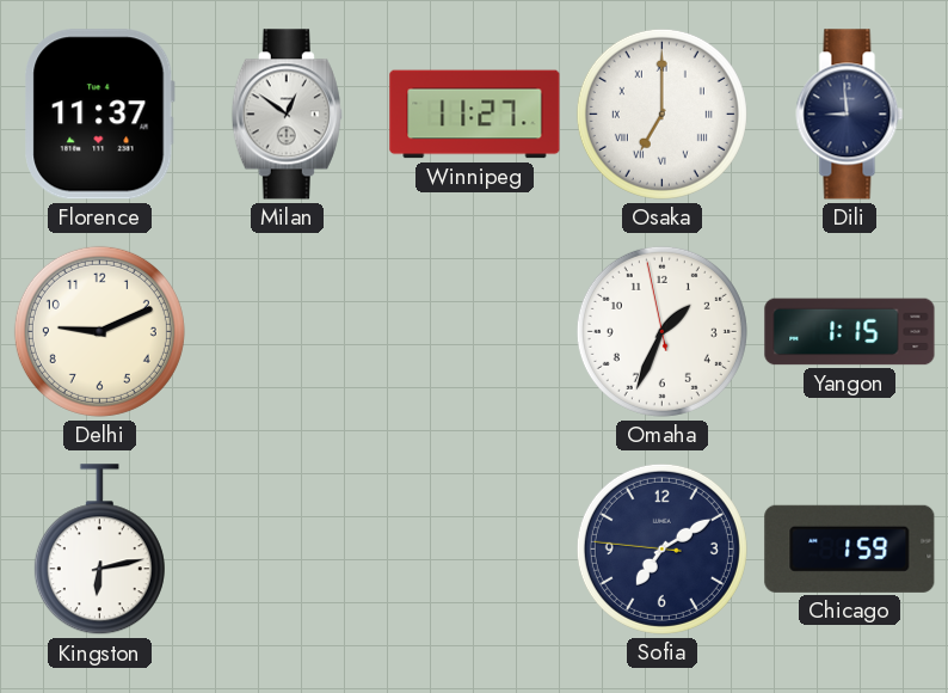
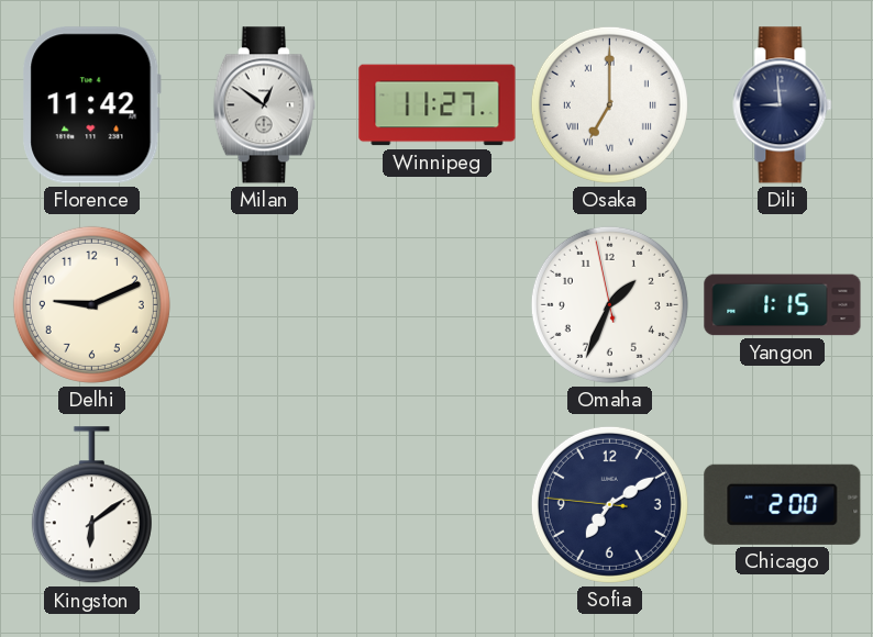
Florence: 11:37 -> 11:42 (92, 105)
Kingston: 6:13 -> 6:09 (91, 505)
Chicago: 1:59 -> 2:00 (783, 504)
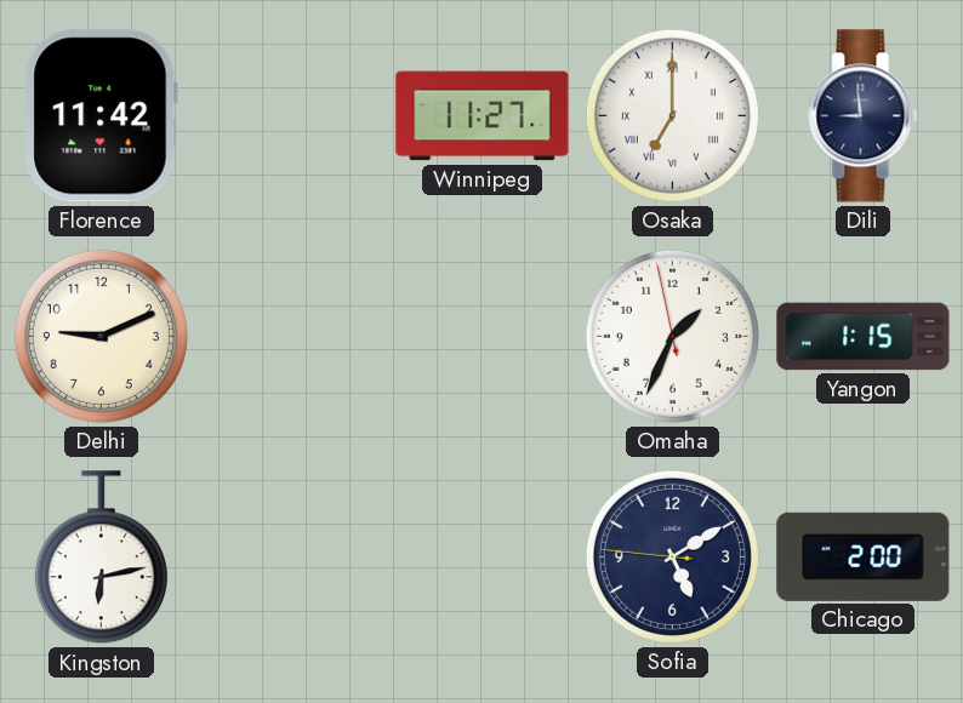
Milan: 12:51 -> none (264, 105)
Kingston: 6:09 -> 6:13 (101, 558)
Sofia: 7:09 -> 5:09 (672, 556)
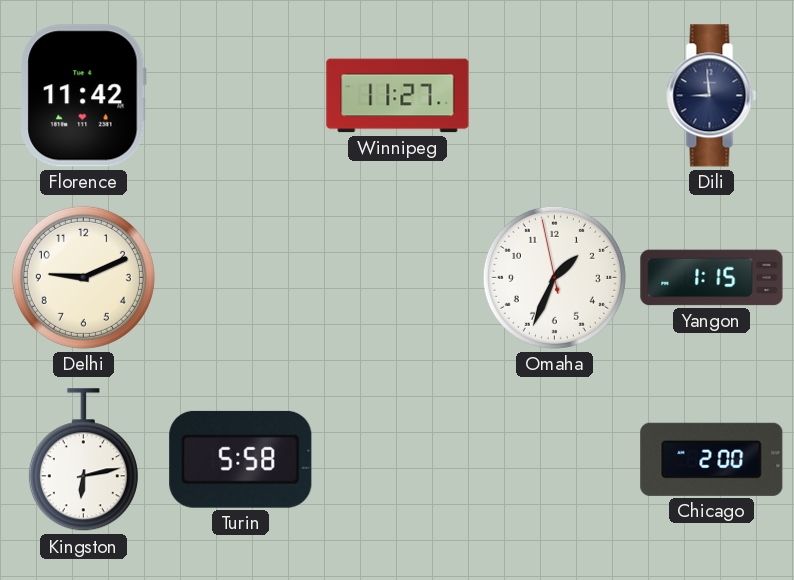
Osaka: 7:00 -> none (672, 115)
Turin: none -> 5:58 (241, 459)
Sofia: 5:09 -> none (672, 556)
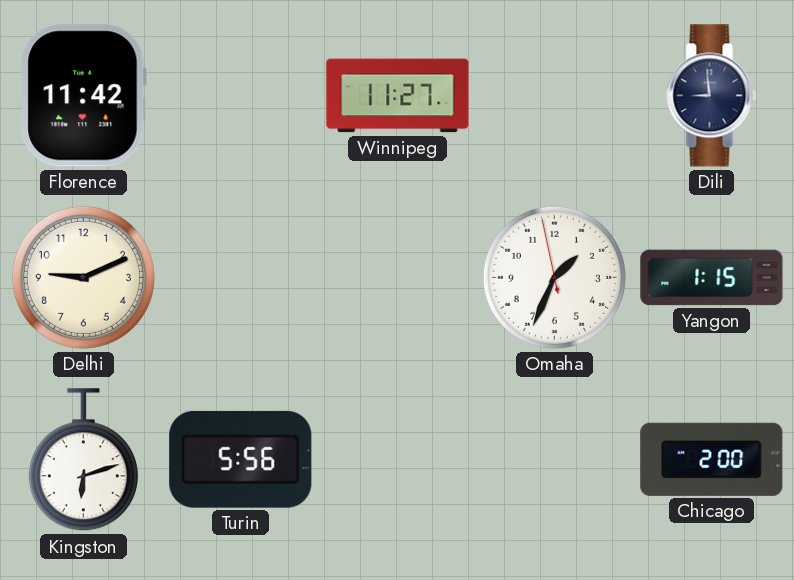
Kingston: 6:13 -> 6:12 (83, 460)
Turin: 5:58 -> 5:56 (241, 459)
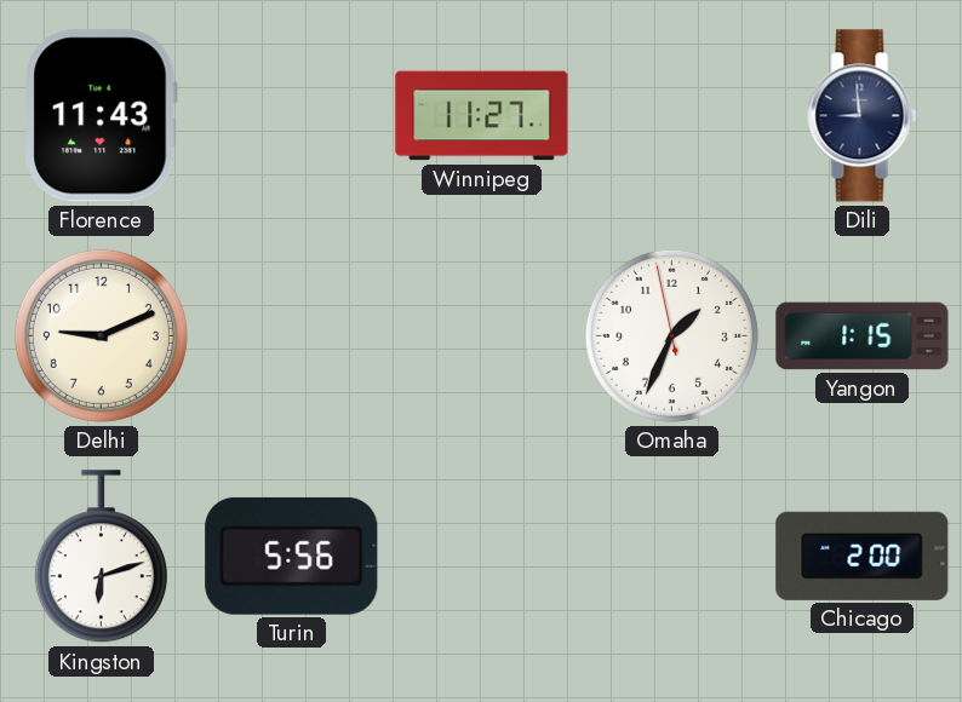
Florence: 11:42 -> 11:43 (102, 116)
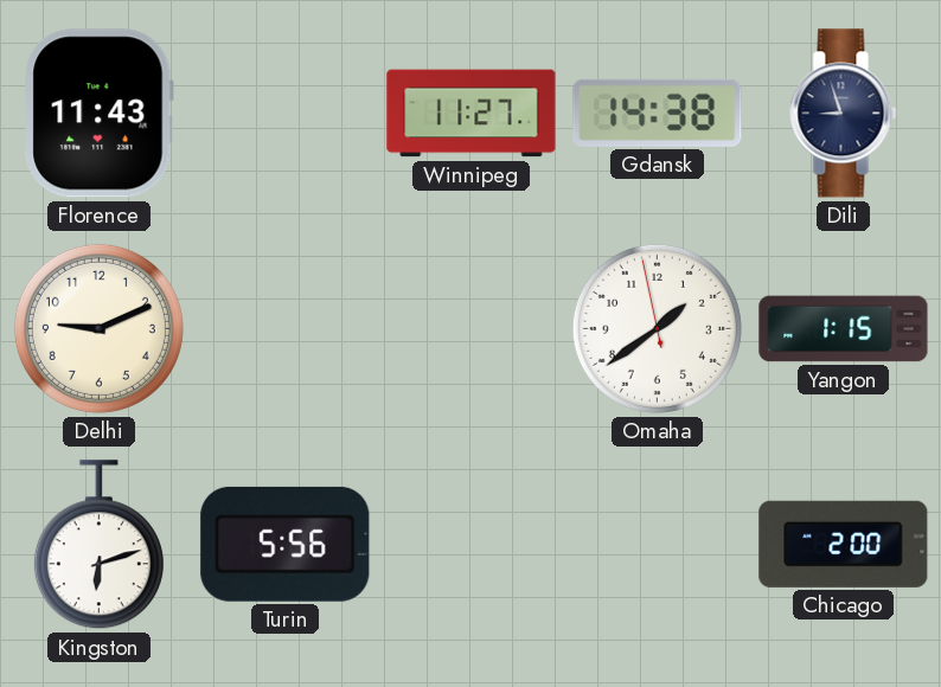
Gdansk: none -> 14:38 (658, 113)
Dili: 8:59 -> 8:57 (844, 114)
Omaha: 1:33 -> 1:38 (657, 328)
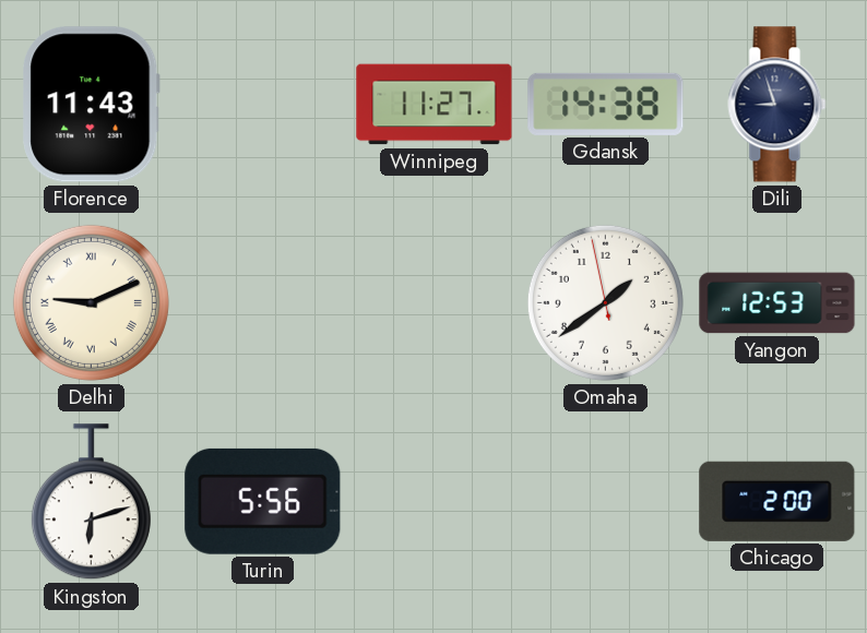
Delhi numerals: Arabic -> Roman (91, 302)
Yangon: 1:15 -> 12:53 (777, 303)
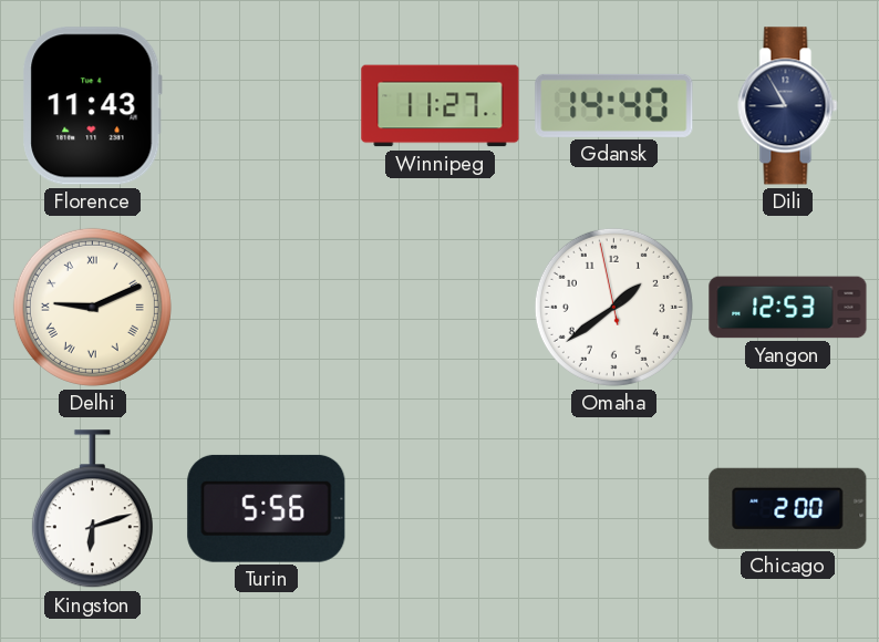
Gdansk: 14:38 -> 14:40 (614, 105)
Dili: 8:57 -> 8:55 (788, 106)
